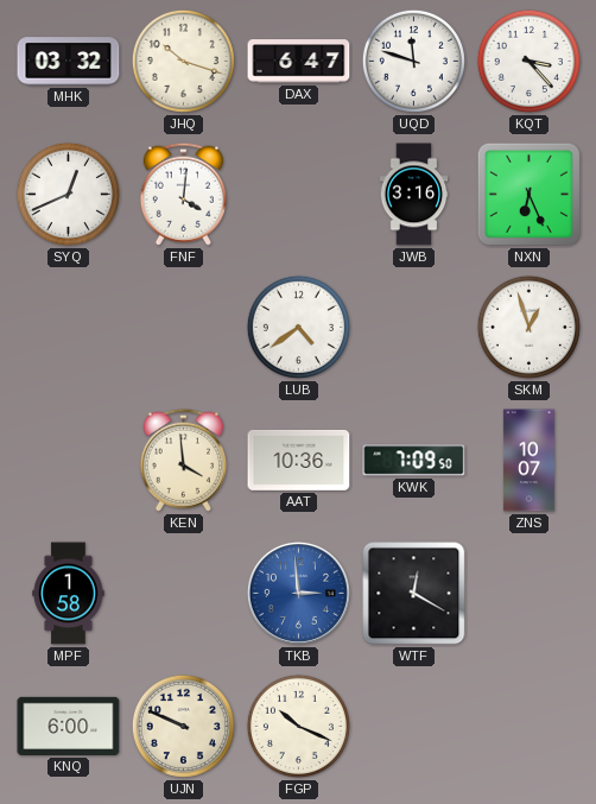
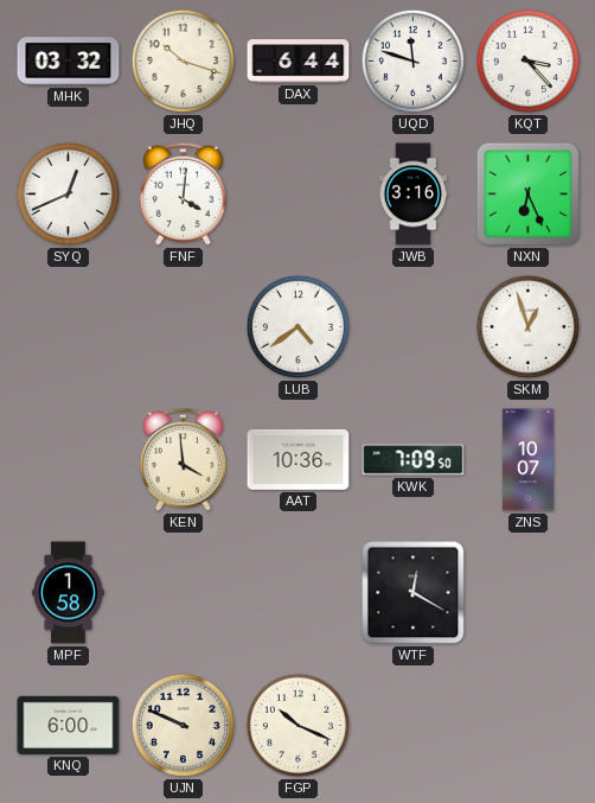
DAX: 6:47 -> 6:44 (299, 62)
TKB: 2:59 -> none (298, 593)
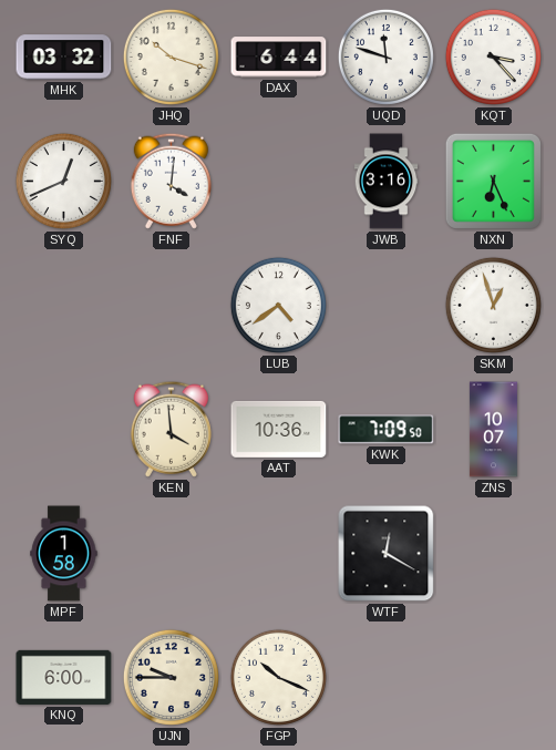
UJN: 9:49 -> 9:45 (171, 677)
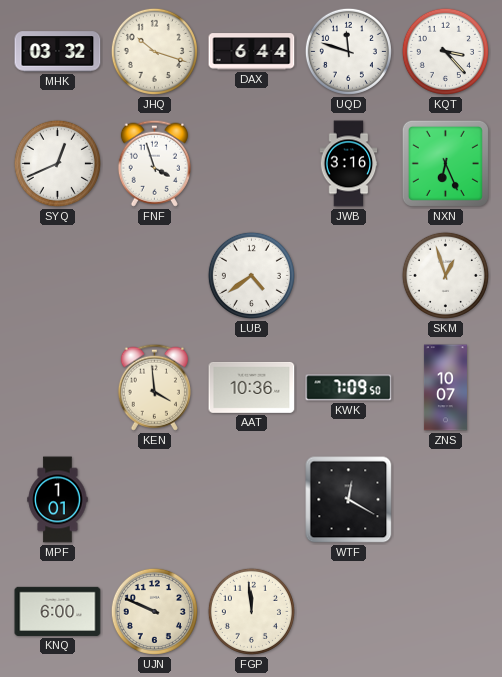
FNF: 4:01 -> 3:57 (154, 163)
MPF: 1:58 -> 1:01 (58, 500)
UJN: 9:45 -> 9:49 (154, 611)
FGP: 10:19 -> 11:59 (251, 611)
